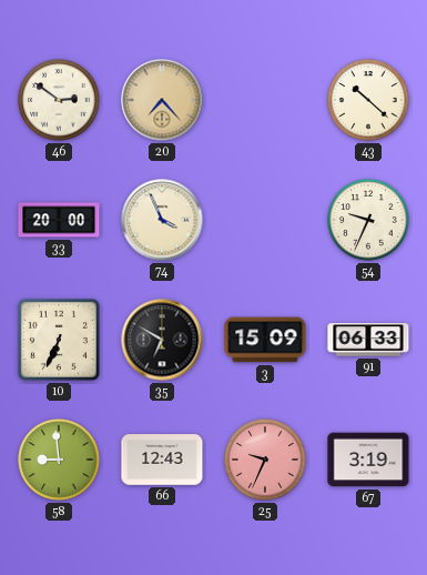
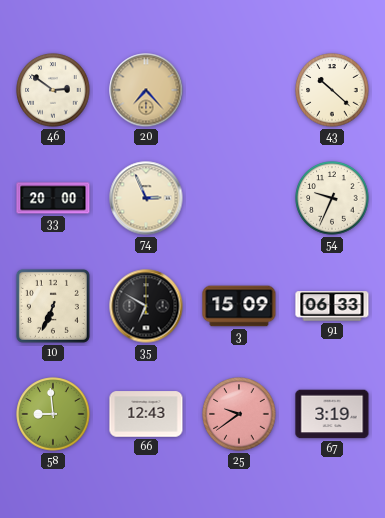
74: 3:56 -> 2:56 (146, 198)
25: 9:34 -> 9:39 (239, 414)
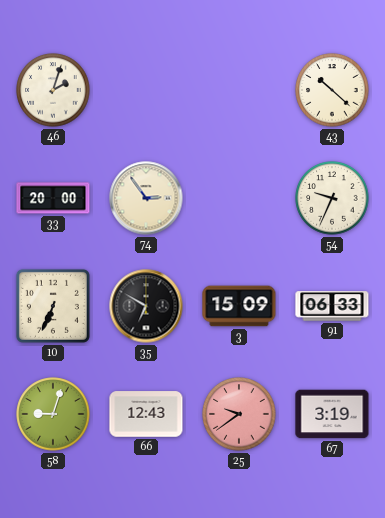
46: 2:51 -> 2:03 (53, 90)
20: 7:23 -> none (146, 90)
74: 2:56 -> 2:54 (146, 198)
58: 8:59 -> 9:03 (53, 414)
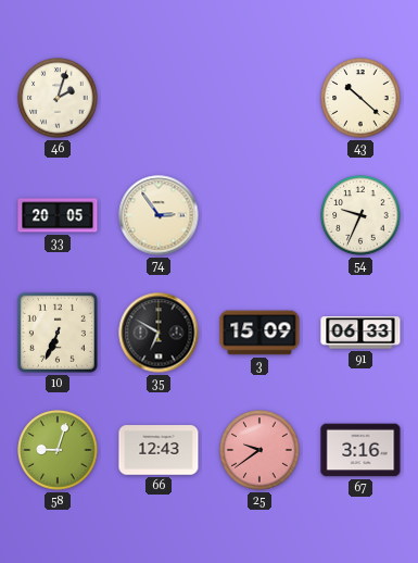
33: 20:00 -> 20:05 (58, 215)
67: 3:19 -> 3:16 (360, 450)
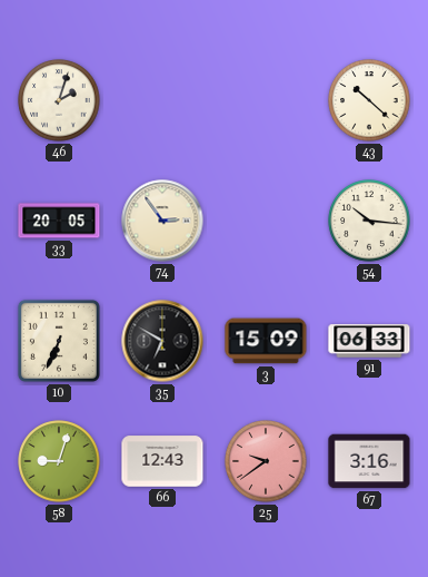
54: 9:34 -> 10:16 (369, 221)
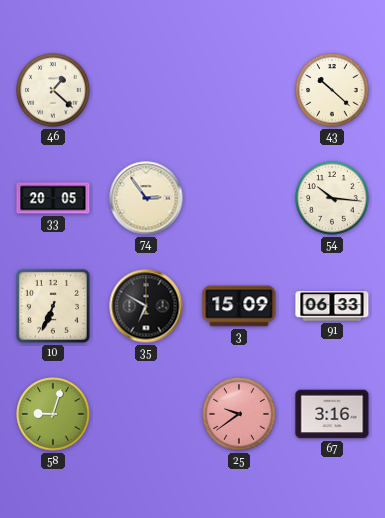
46: 2:03 -> 1:22 (53, 90)
66: 12:43 -> none (162, 461)
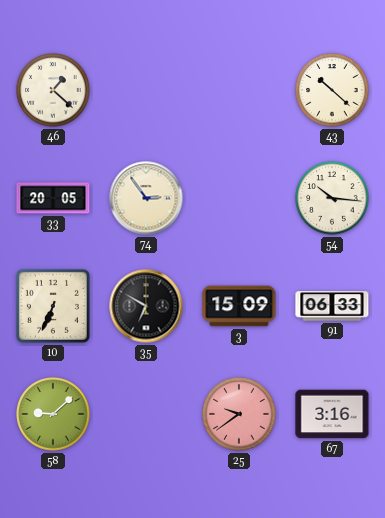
58: 9:03 -> 9:08 (53, 414)
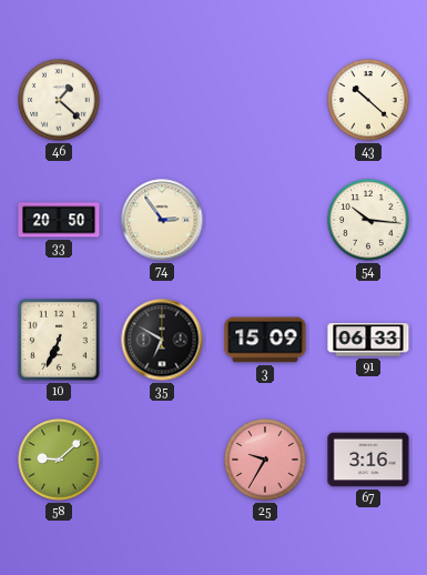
33: 20:05 -> 20:50 (59, 220)
25: 9:39 -> 9:35 (265, 460)
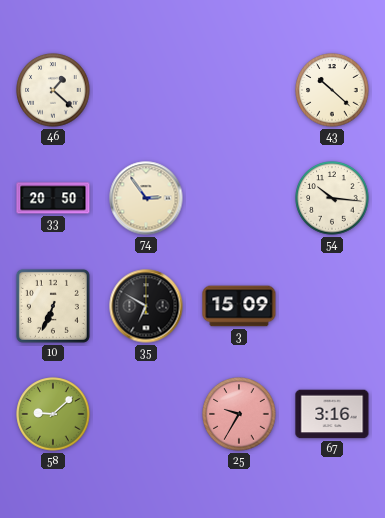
91: 06:33 -> none (368, 340)
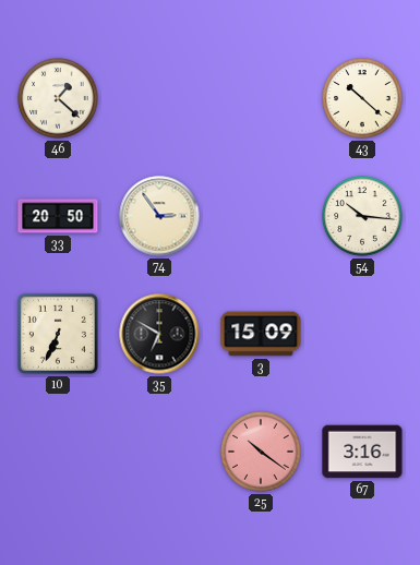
58: 9:08 -> none (53, 414)
25: 9:35 -> 10:21 (261, 452)
